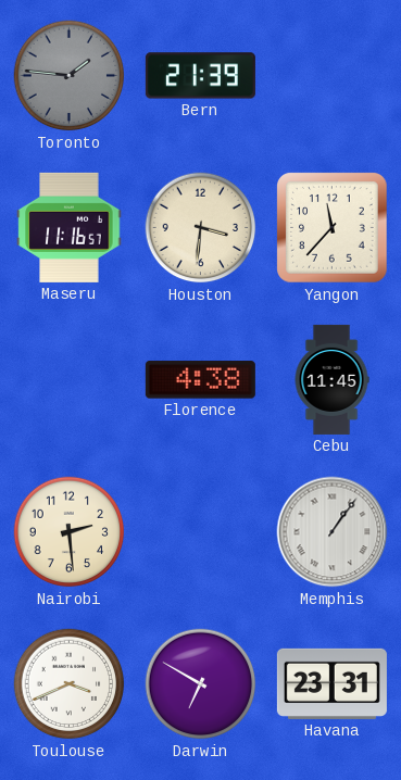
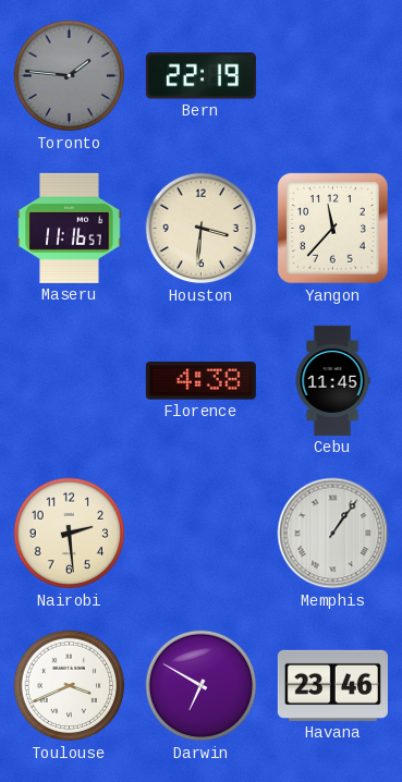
Bern: 21:39 -> 22:19 (200, 76)
Havana: 23:31 -> 23:46 (332, 685)
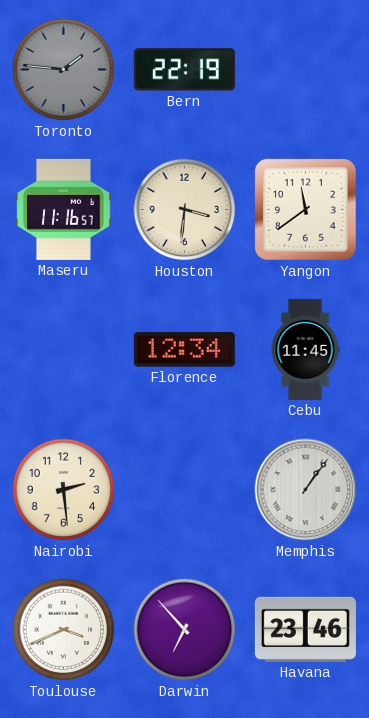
Yangon: 11:37 -> 11:39 (306, 210)
Florence: 4:38 -> 12:34 (184, 350)
Darwin: 6:50 -> 6:53 (185, 630)
